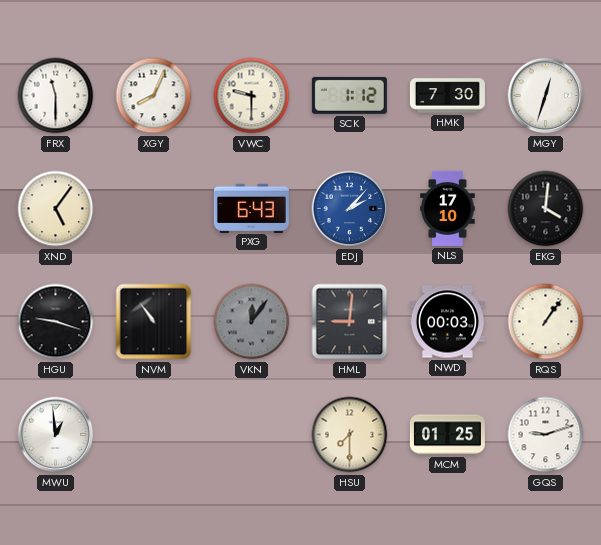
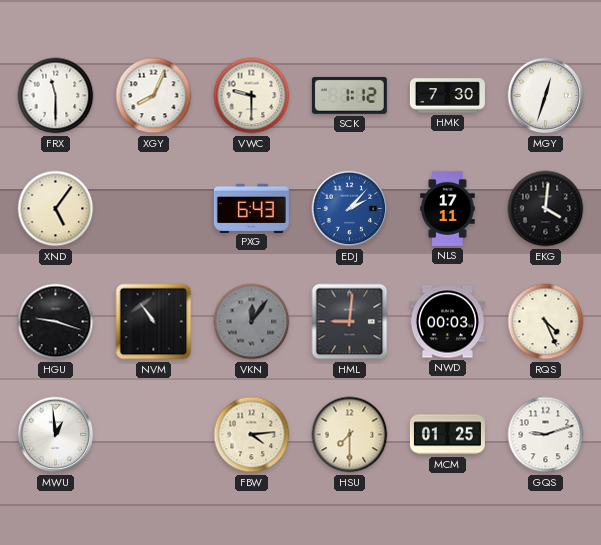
NLS: 17:10 -> 17:11 (448, 208)
RQS: 1:06 -> 4:26 (546, 322)
FBW: none -> 4:14 (252, 435)
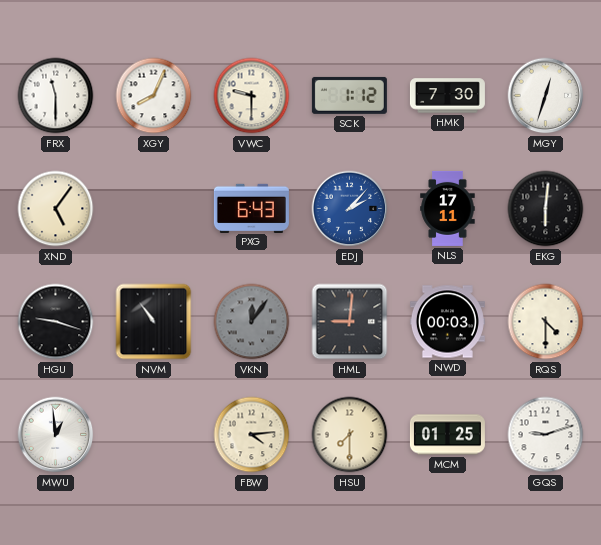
EKG: 4:01 -> 6:01 (546, 209)
RQS: 4:26 -> 4:30 (546, 322)
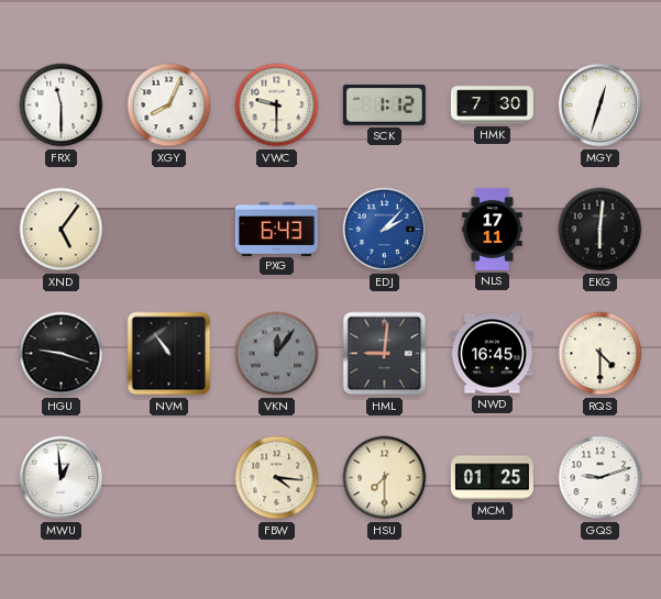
NWD: 00:03 -> 16:45 (492, 354)
FBW: 4:14 -> 4:16 (277, 478)
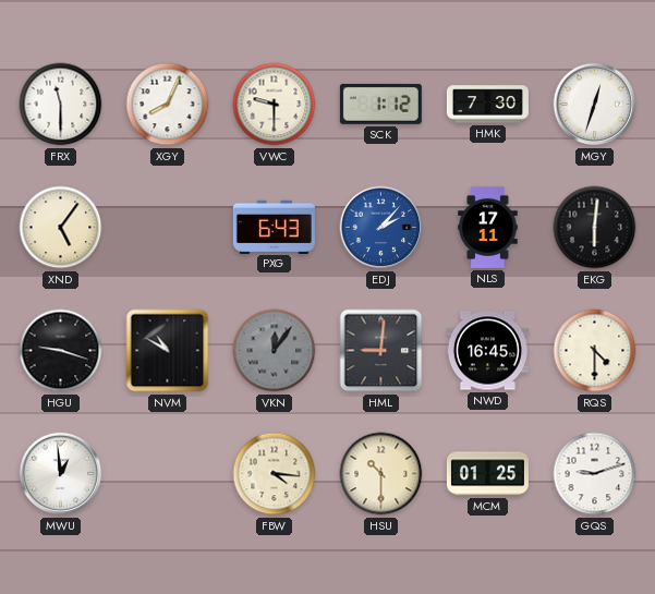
NVM: 10:54 -> 10:50 (168, 351)
HSU: 7:30 -> 10:30 (381, 474)
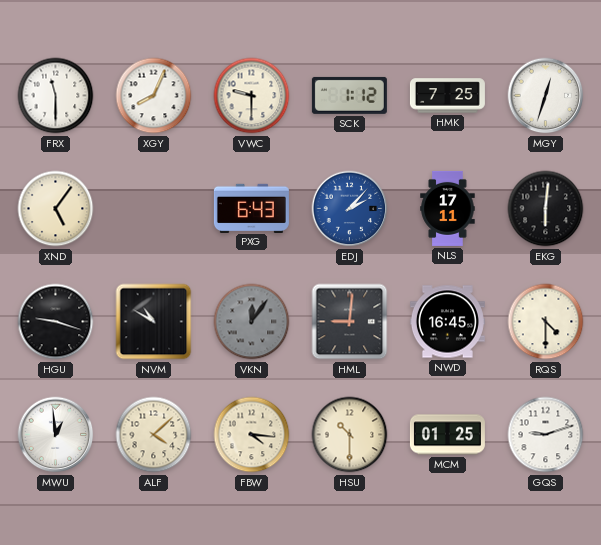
HMK: 7:30 -> 7:25 (447, 96)
ALF: none -> 4:08 (154, 435)
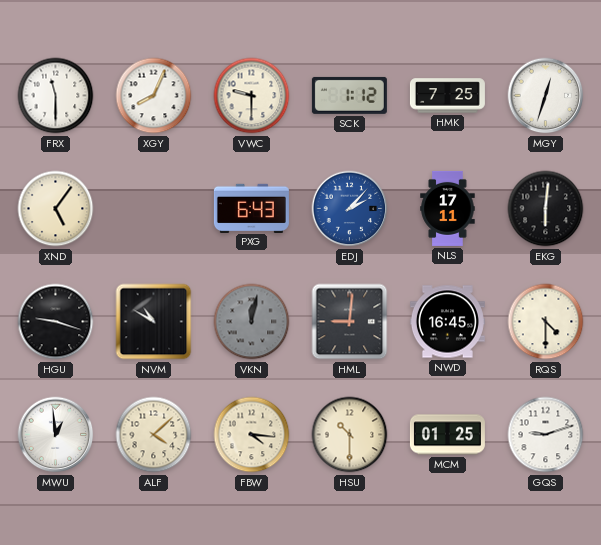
VKN: 12:06 -> 12:02 (252, 322)
